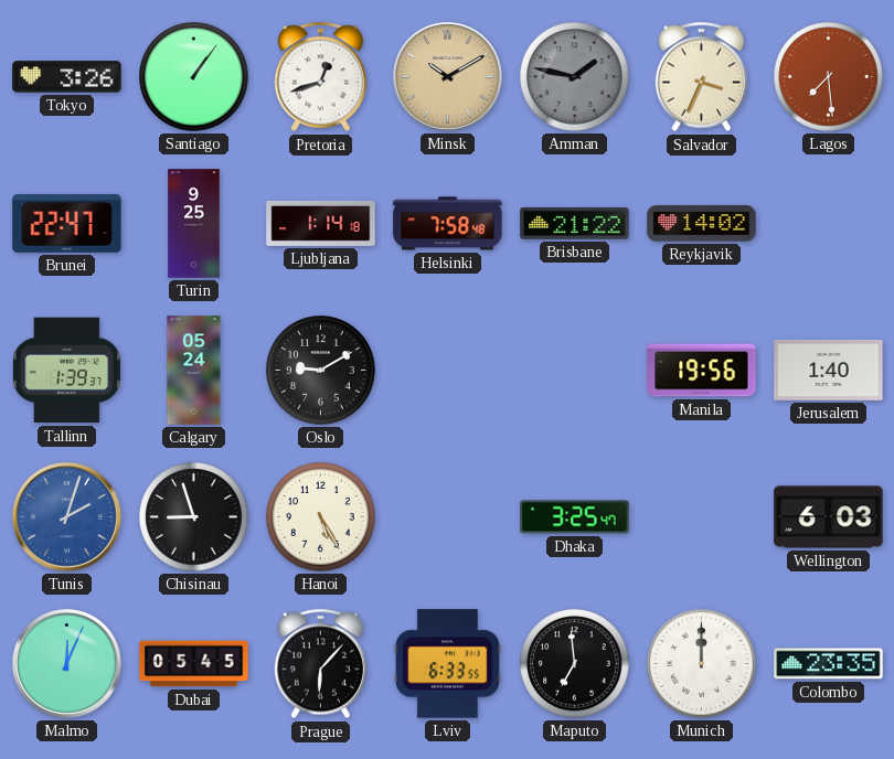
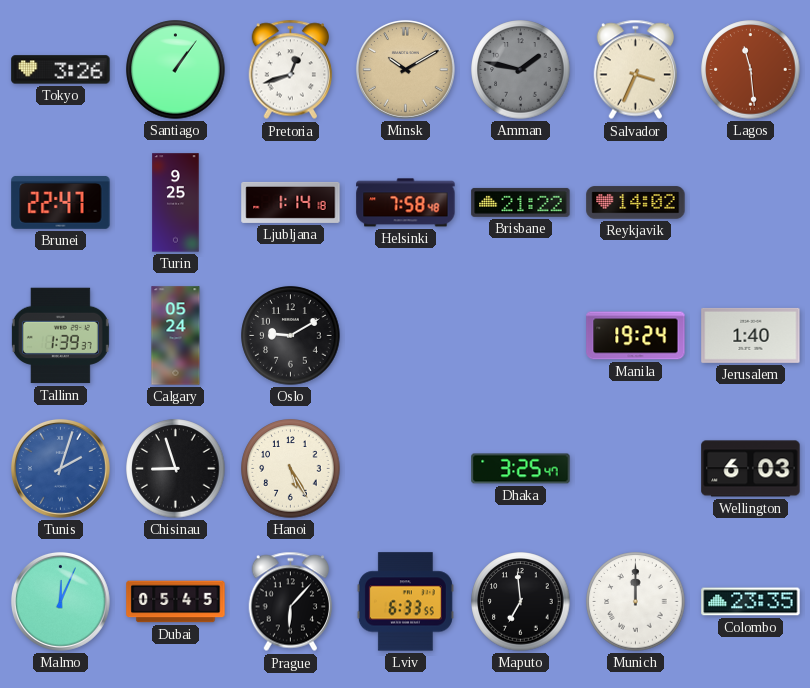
Lagos: 7:29 -> 11:29 (751, 70)
Manila: 19:56 -> 19:24 (636, 336)
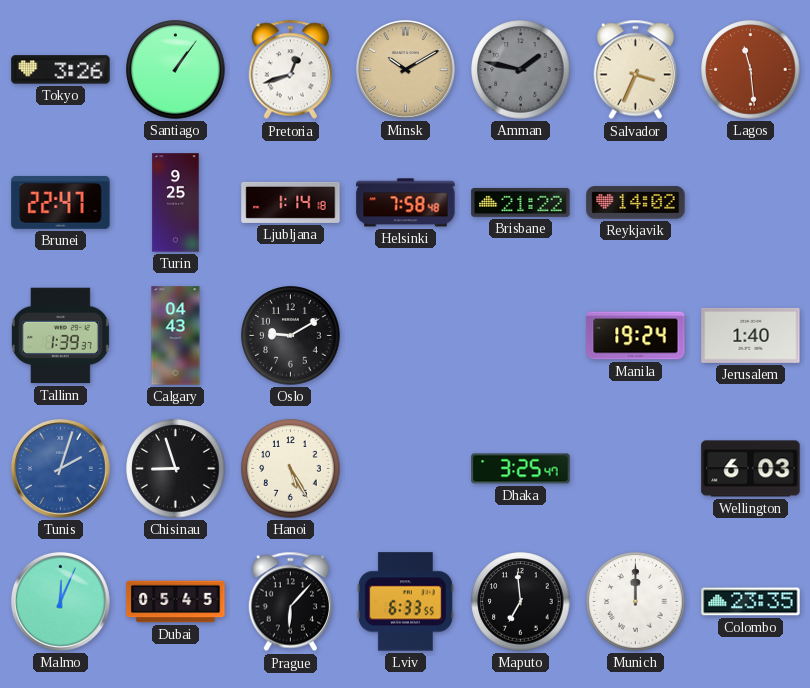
Calgary: 05:24 -> 04:43 (176, 336)
